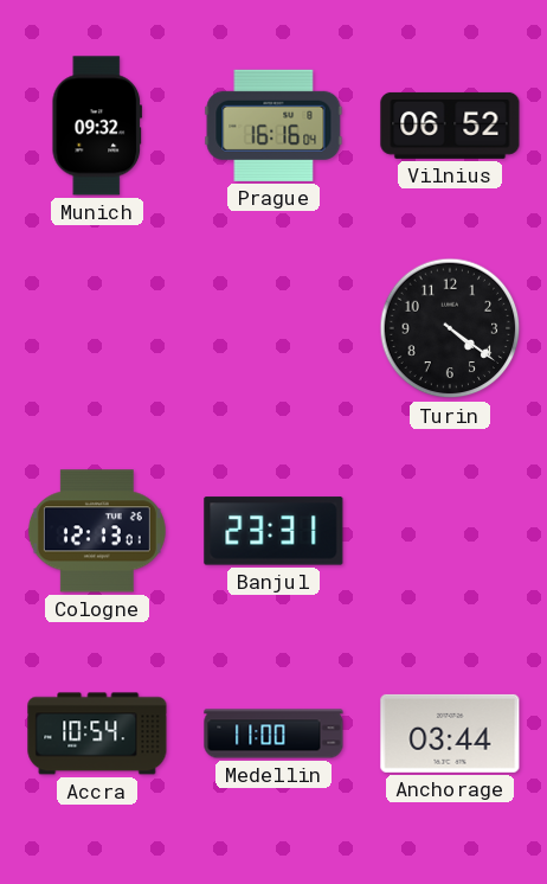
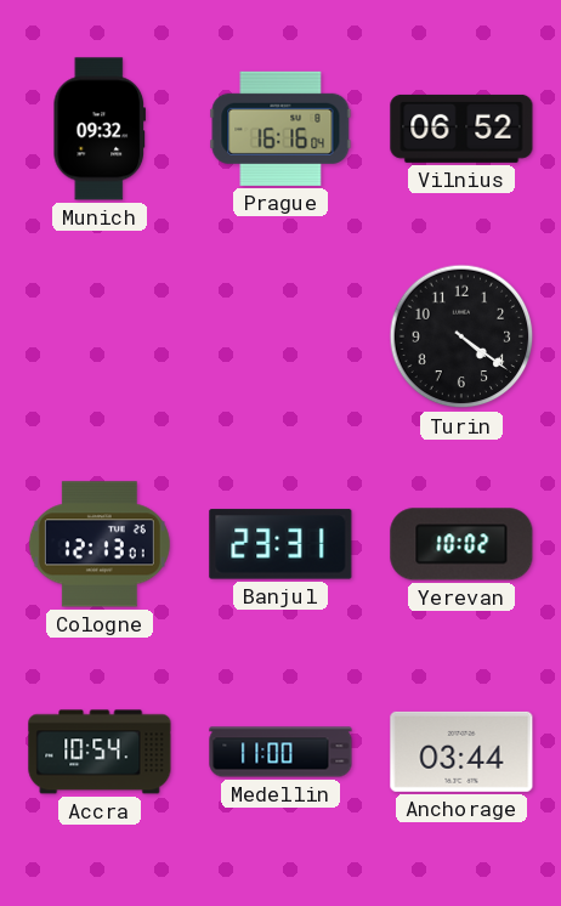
Yerevan: none -> 10:02 (461, 544)
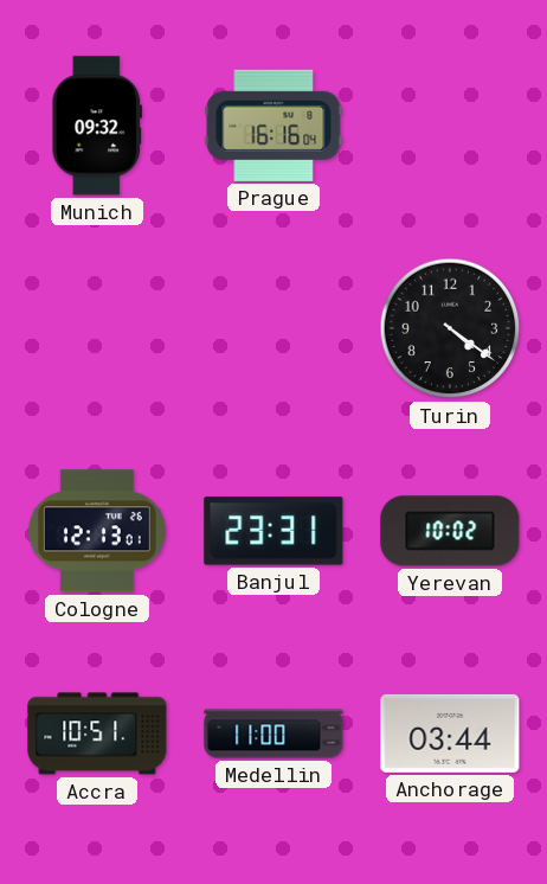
Vilnius: 06:52 -> none (461, 129)
Accra: 10:54 -> 10:51 (97, 734)
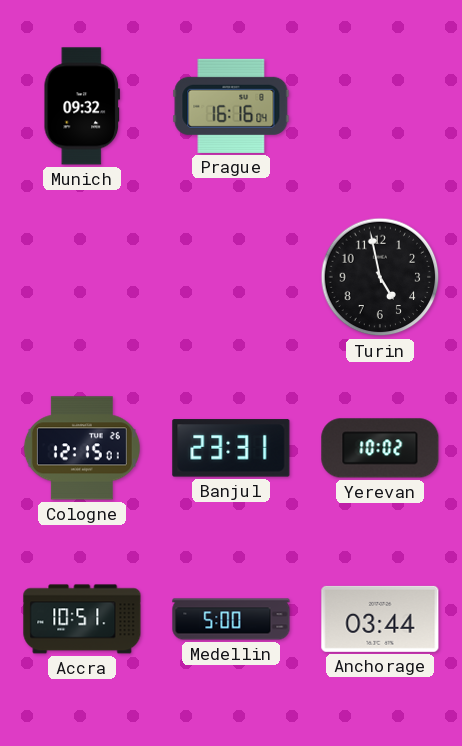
Turin: 4:21 -> 4:58 (380, 277)
Cologne: 12:13 -> 12:15 (82, 448)
Medellin: 11:00 -> 5:00 (231, 619)
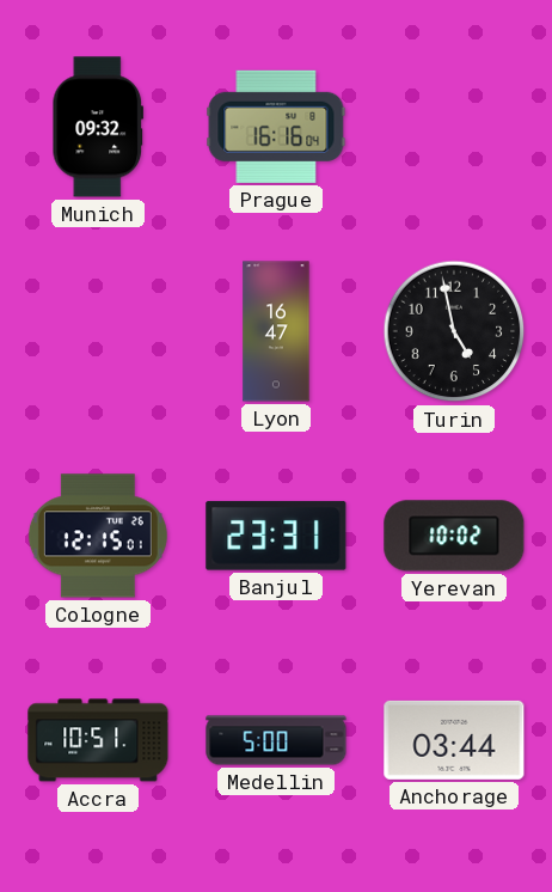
Lyon: none -> 16:47 (276, 331)
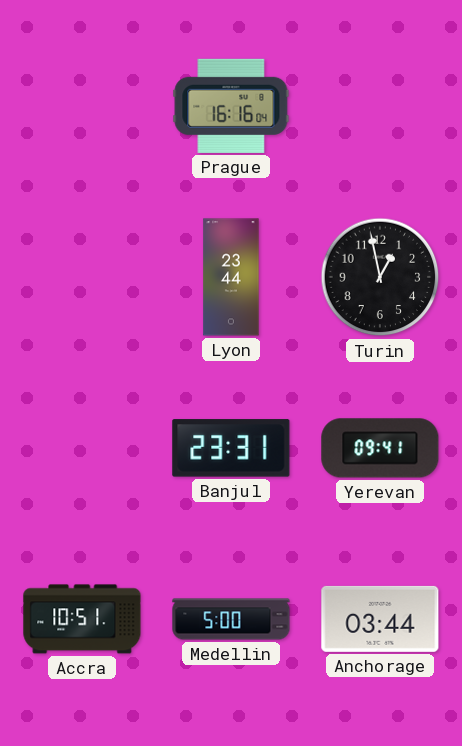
Munich: 09:32 -> none (98, 127)
Lyon: 16:47 -> 23:44 (231, 277)
Turin: 4:58 -> 12:58 (380, 277)
Cologne: 12:15 -> none (98, 536)
Yerevan: 10:02 -> 09:41 (380, 448)
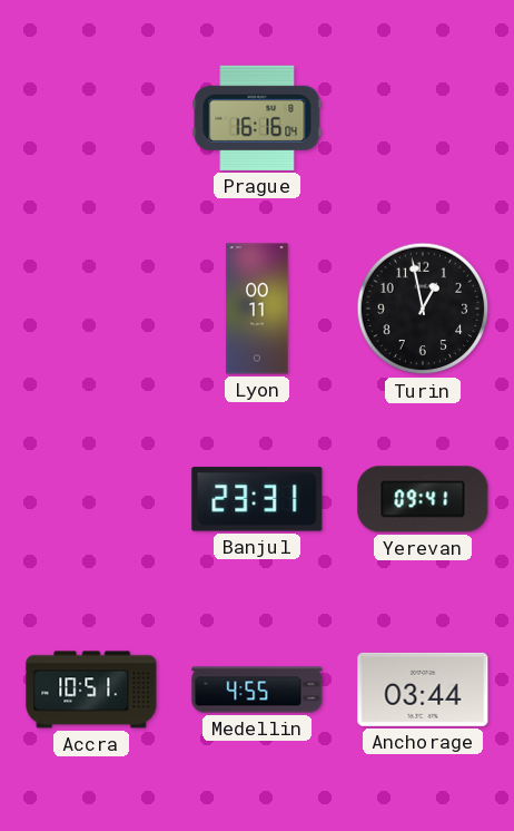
Lyon: 23:44 -> 00:11 (257, 309)
Medellin: 5:00 -> 4:55 (257, 690)
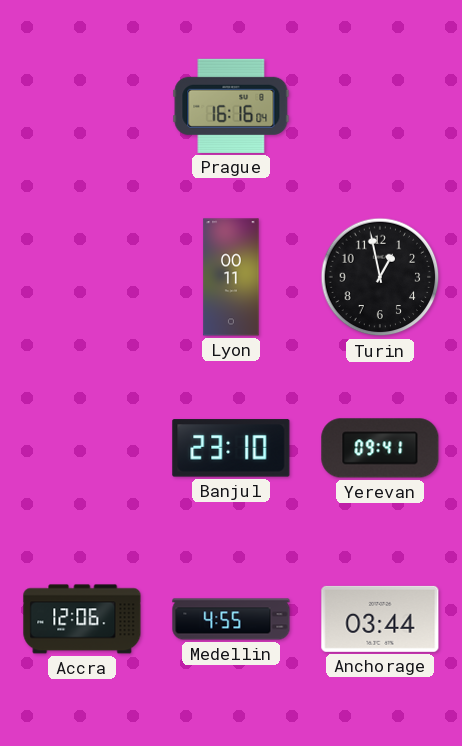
Banjul: 23:31 -> 23:10 (231, 448)
Accra: 10:51 -> 12:06 (82, 619)
